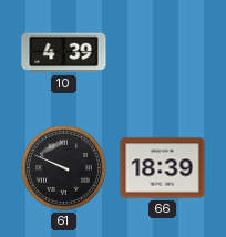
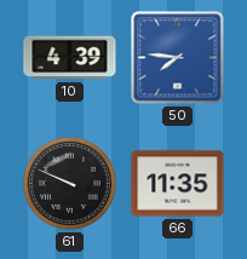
50: none -> 7:46 (178, 58)
66: 18:39 -> 11:35 (178, 184)
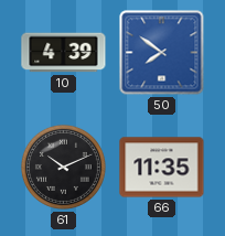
50: 7:46 -> 7:51 (162, 53)
61: 9:49 -> 10:11 (63, 167)
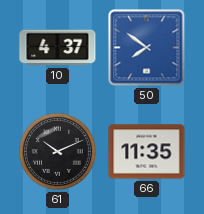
10: 4:39 -> 4:37 (58, 48)
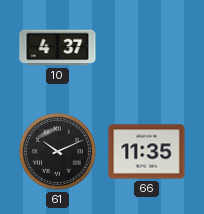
50: 7:51 -> none (147, 48)
